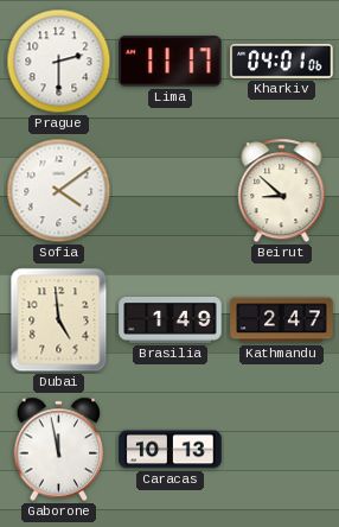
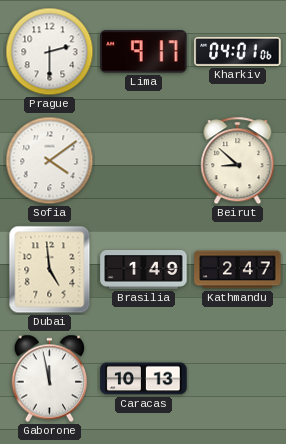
Lima: 11:17 -> 9:17 (144, 52)
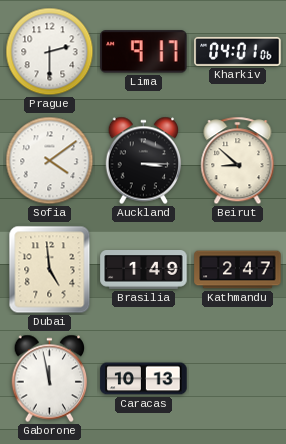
Auckland: none -> 3:15 (144, 161)
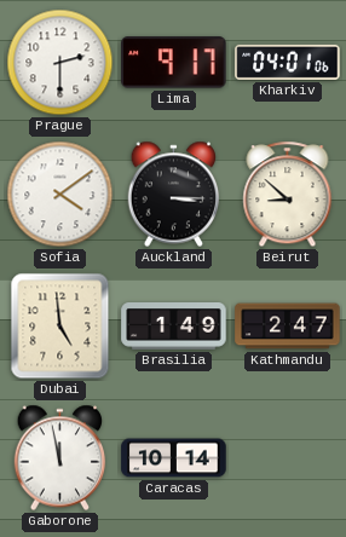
Caracas: 10:13 -> 10:14 (174, 458)
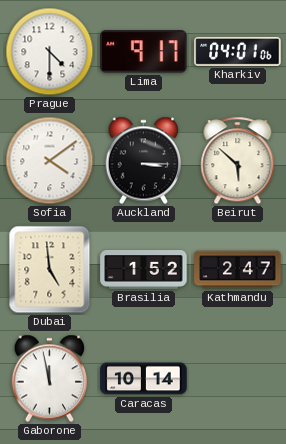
Prague: 2:30 -> 4:30 (50, 52)
Beirut: 8:52 -> 5:52 (238, 161)
Brasilia: 1:49 -> 1:52 (144, 270)
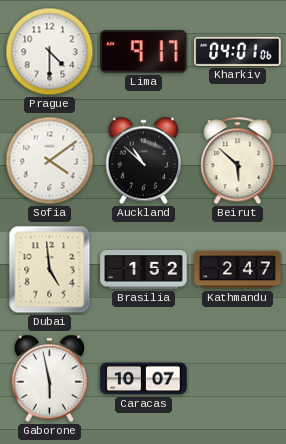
Auckland: 3:15 -> 10:52 (144, 161)
Gaborone: 11:58 -> 5:58 (50, 379)
Caracas: 10:14 -> 10:07 (144, 379)
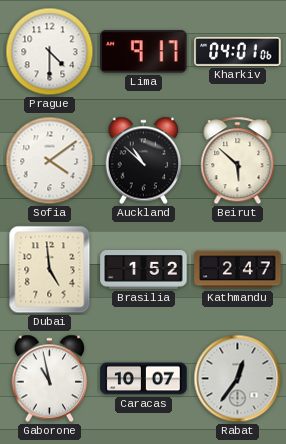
Gaborone: 5:58 -> 10:58 (50, 379)
Rabat: none -> 12:36 (238, 379)
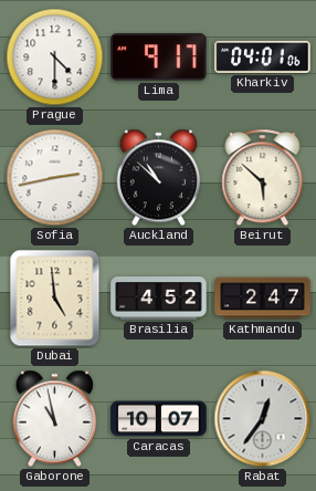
Sofia: 4:09 -> 2:43 (55, 178)
Brasilia: 1:52 -> 4:52 (159, 299)
